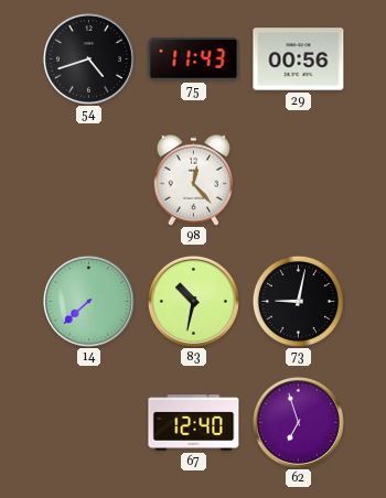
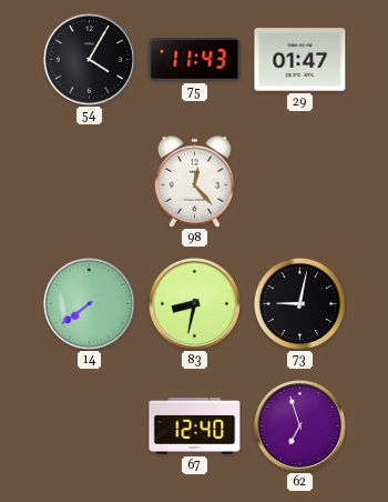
54: 4:42 -> 4:05 (89, 59)
29: 00:56 -> 01:47 (300, 60)
14: 7:38 -> 7:39 (89, 303)
83: 10:32 -> 8:32 (194, 303)
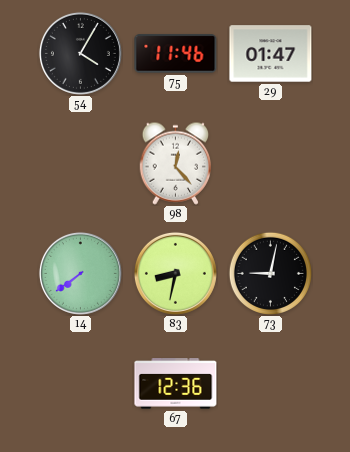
75: 11:43 -> 11:46 (176, 54)
67: 12:40 -> 12:36 (176, 384)
62: 6:57 -> none (299, 425)
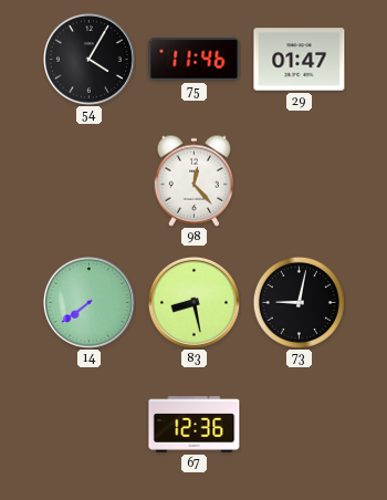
83: 8:32 -> 8:28 (193, 302)
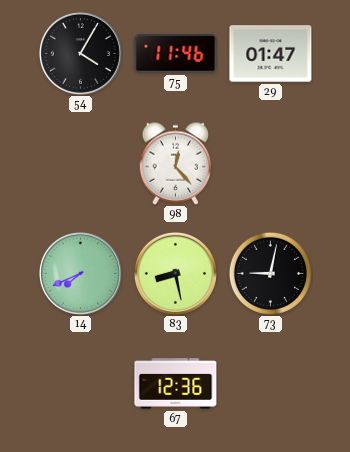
14: 7:39 -> 7:41 (80, 273)
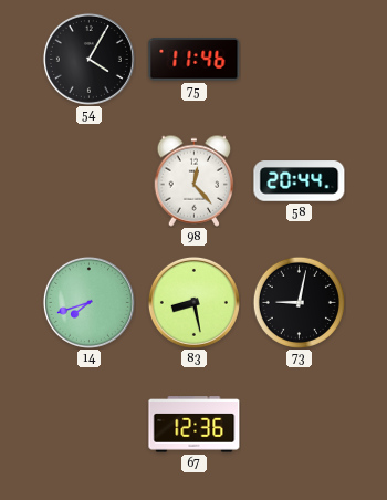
29: 01:47 -> none (271, 54)
58: none -> 20:44 (300, 181)
14: 7:41 -> 7:42 (88, 302)
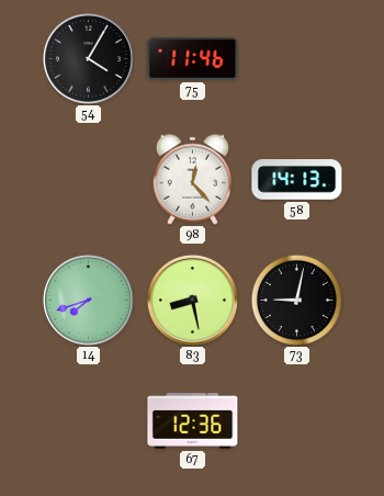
58: 20:44 -> 14:13 (297, 180)
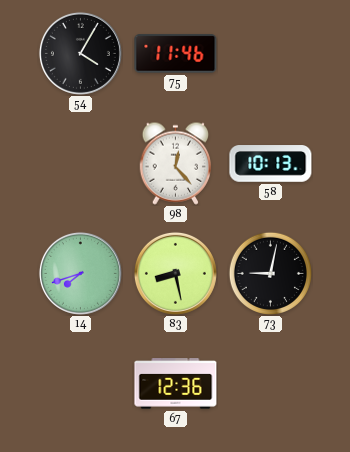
58: 14:13 -> 10:13 (271, 164)
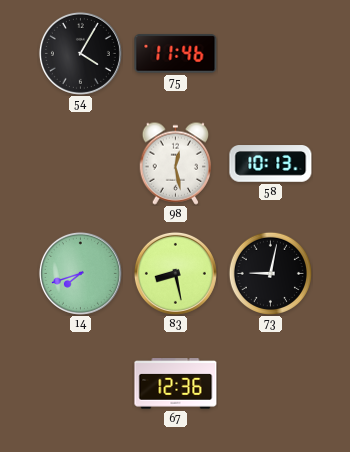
98: 12:23 -> 12:28 (176, 163)
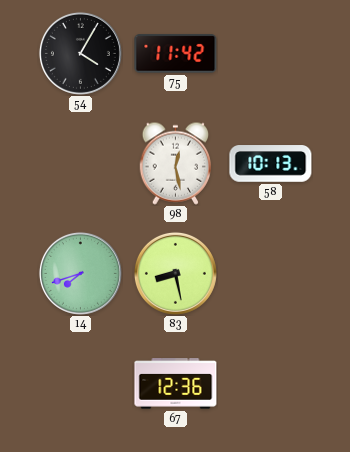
75: 11:46 -> 11:42 (176, 54)
73: 9:02 -> none (270, 273)
